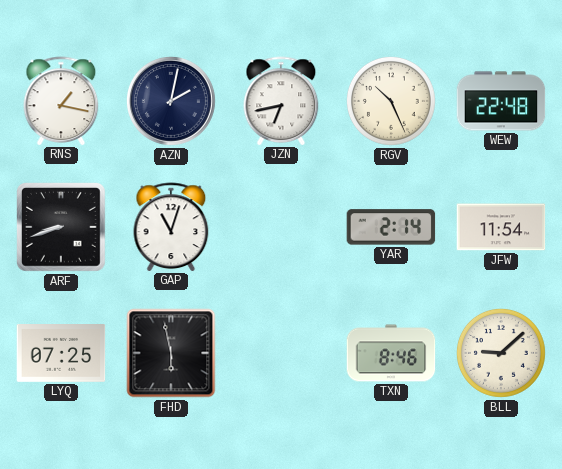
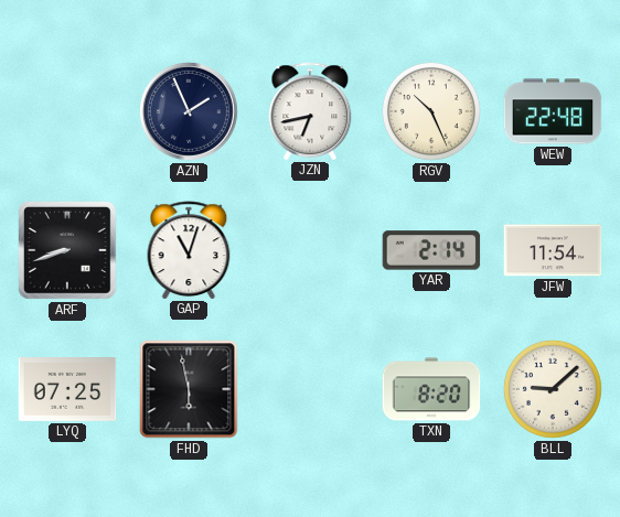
RNS: 1:17 -> none (61, 101)
AZN: 2:02 -> 1:56 (189, 111)
TXN: 8:46 -> 8:20 (431, 389)
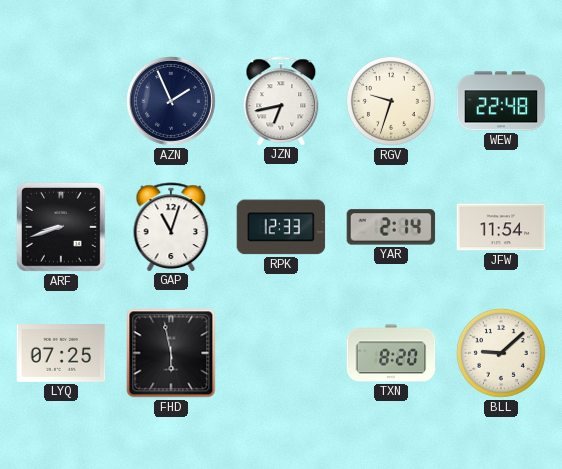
RGV: 10:26 -> 9:33 (391, 101)
RPK: none -> 12:33 (281, 227)
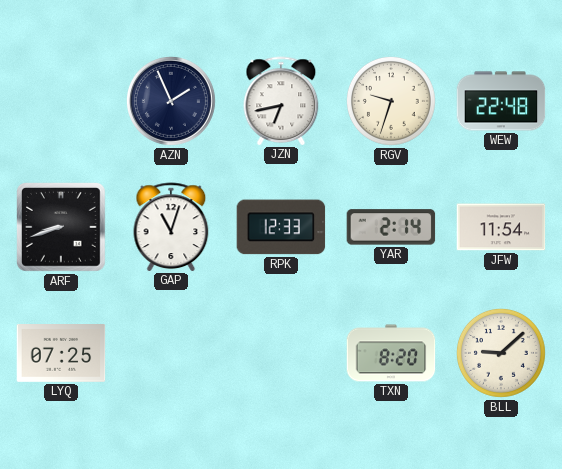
FHD: 5:58 -> none (171, 353)
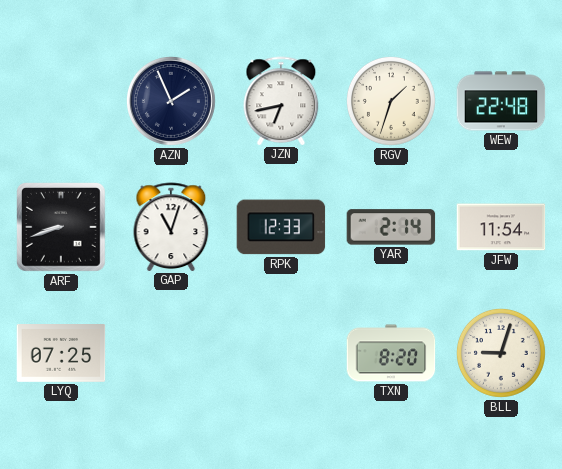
RGV: 9:33 -> 1:33 (391, 101)
BLL: 9:08 -> 9:03 (501, 353)
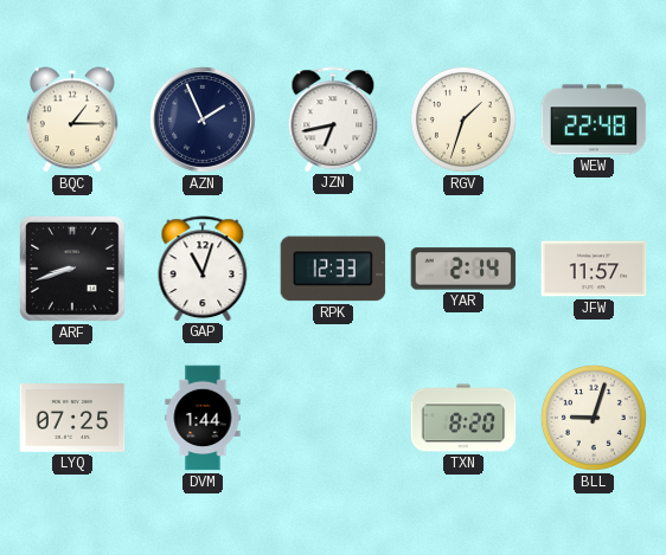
BQC: none -> 1:15 (72, 120)
JFW: 11:54 -> 11:57 (594, 269)
DVM: none -> 1:44 (203, 418)
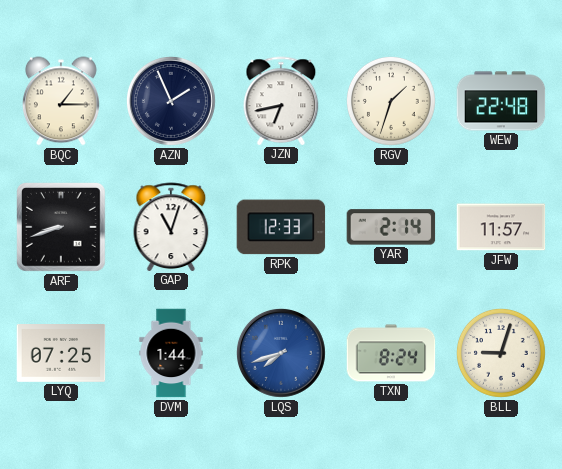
LQS: none -> 7:42 (281, 353)
TXN: 8:20 -> 8:24 (391, 353)
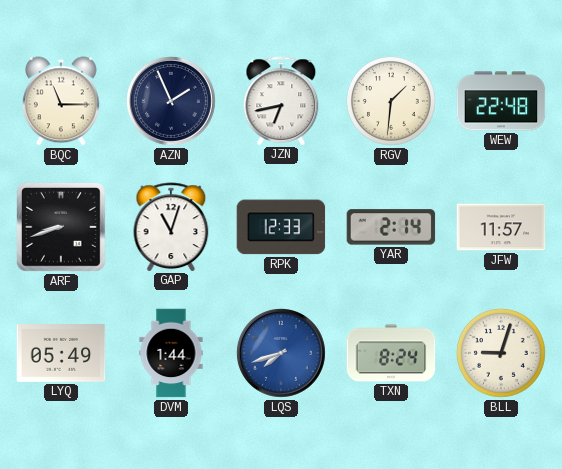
BQC: 1:15 -> 11:15 (61, 101)
RGV: 1:33 -> 1:31 (391, 101)
LYQ: 07:25 -> 05:49 (61, 354)
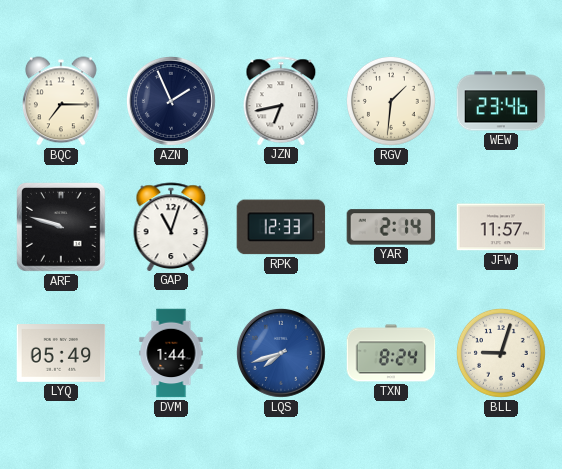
BQC: 11:15 -> 7:15 (61, 101)
WEW: 22:48 -> 23:46 (501, 101)
ARF: 8:42 -> 9:48 (62, 228)
